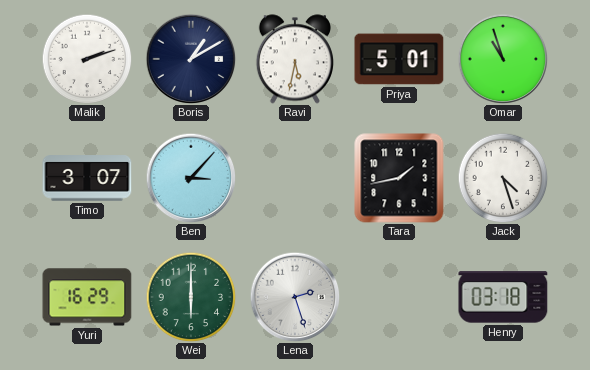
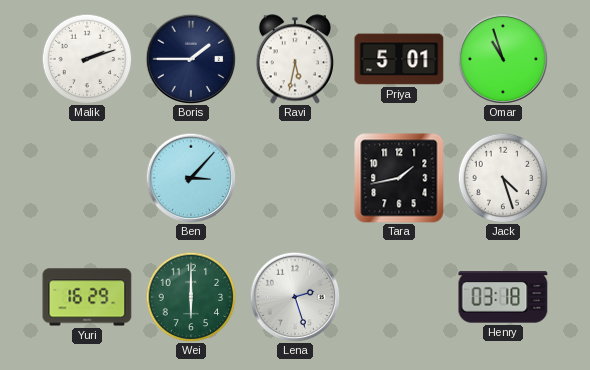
Boris: 1:10 -> 1:45 (191, 59)
Timo: 3:07 -> none (87, 178)
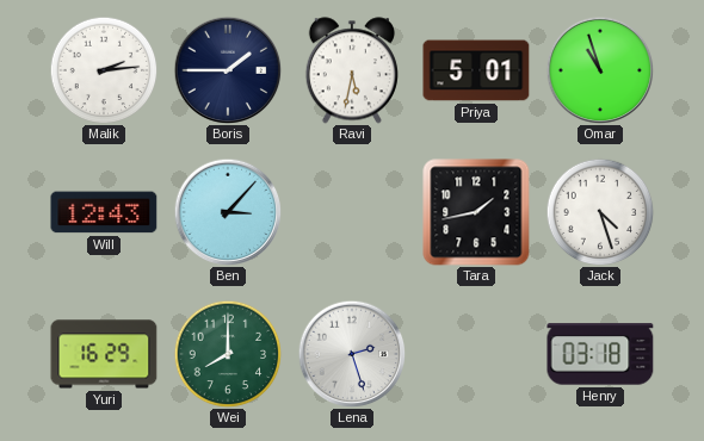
Malik: 2:12 -> 2:14 (104, 70)
Will: none -> 12:43 (104, 212)
Wei: 6:00 -> 8:00 (228, 354)
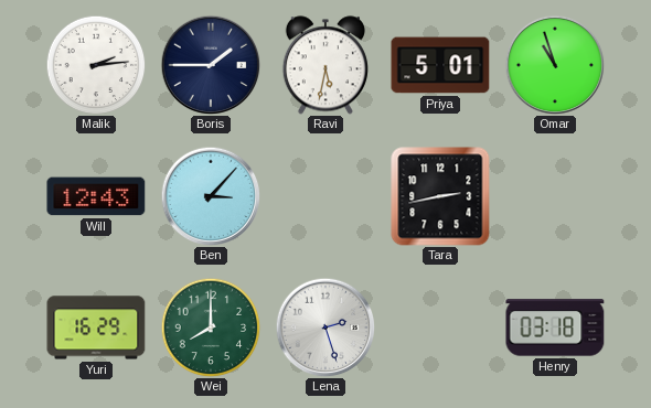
Tara: 1:43 -> 2:43 (440, 196)
Jack: 4:27 -> none (600, 212)
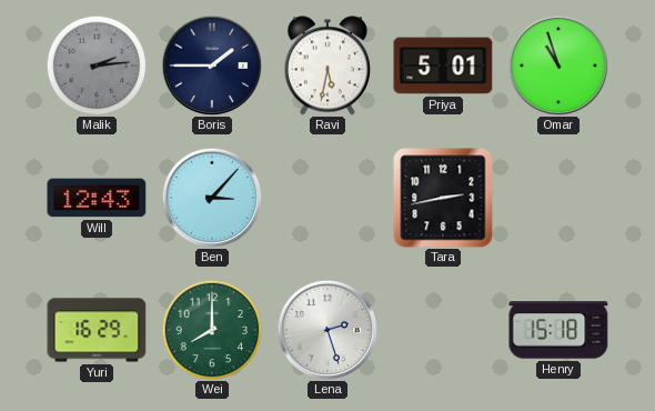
Malik dial: white -> grey (97, 66)
Henry: 03:18 -> 15:18 (558, 330)
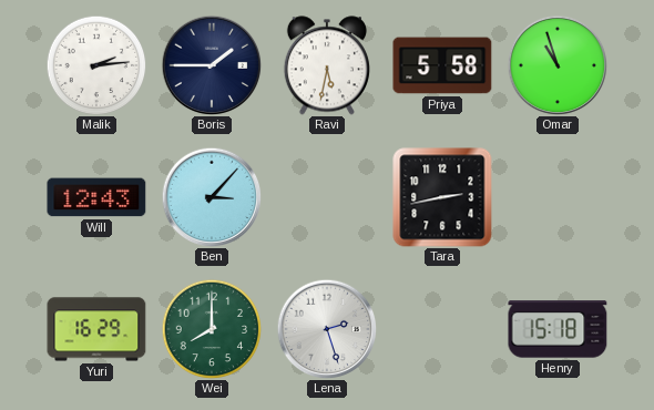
Malik dial: grey -> white (96, 65)
Priya: 5:01 -> 5:58 (442, 65)
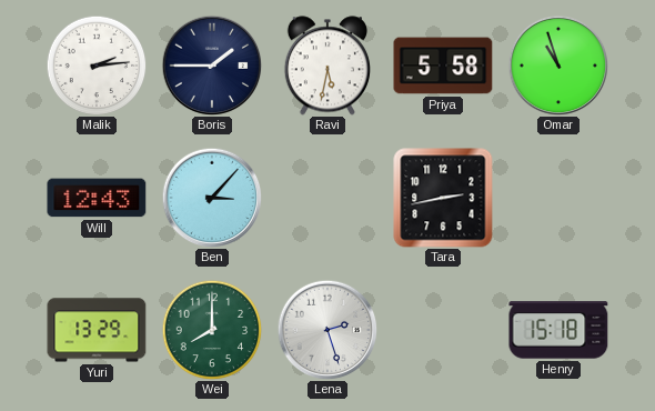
Yuri: 16:29 -> 13:29 (97, 330)
